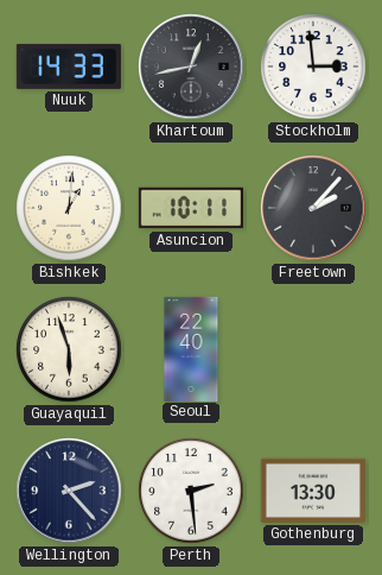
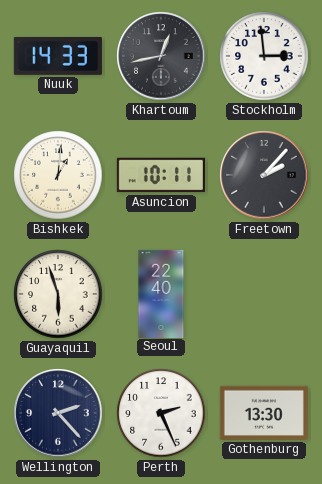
Perth: 2:29 -> 2:26 (161, 413)
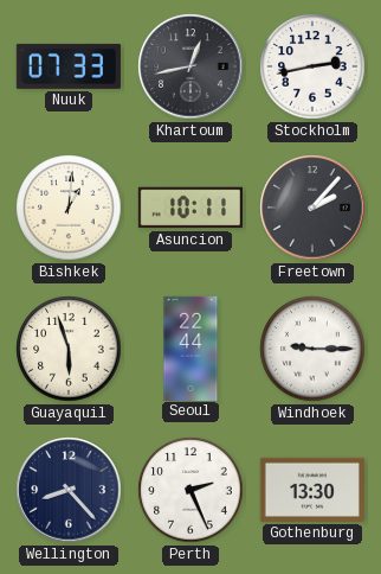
Nuuk: 14:33 -> 07:33 (69, 66)
Stockholm: 2:59 -> 2:43 (312, 66)
Seoul: 22:40 -> 22:44 (190, 347)
Windhoek: none -> 9:15 (312, 349)
Wellington: 2:23 -> 8:23 (69, 490)
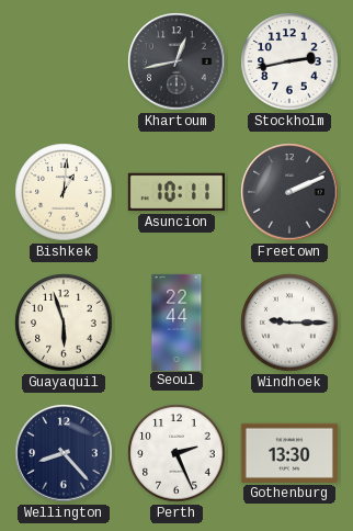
Nuuk: 07:33 -> none (69, 66)
Freetown: 2:07 -> 2:11 (289, 192)
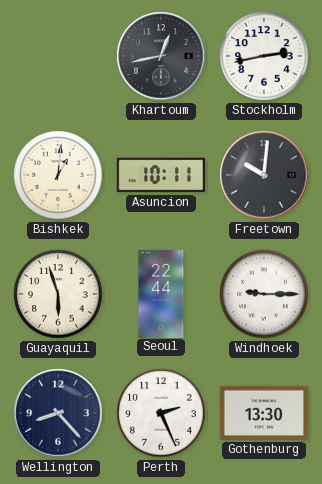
Freetown: 2:11 -> 10:01 (264, 175)
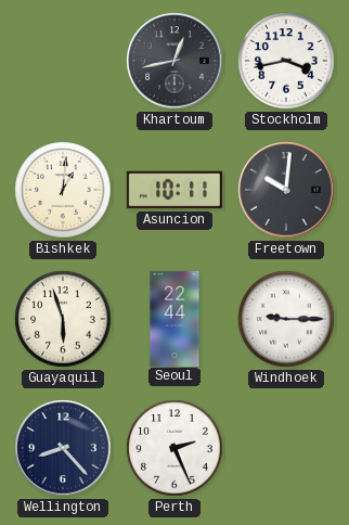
Stockholm: 2:43 -> 3:43 (286, 61)
Gothenburg: 13:30 -> none (264, 413)
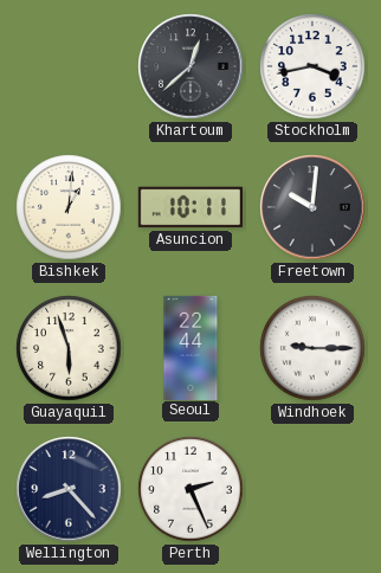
Khartoum: 12:43 -> 12:38 (190, 66)
